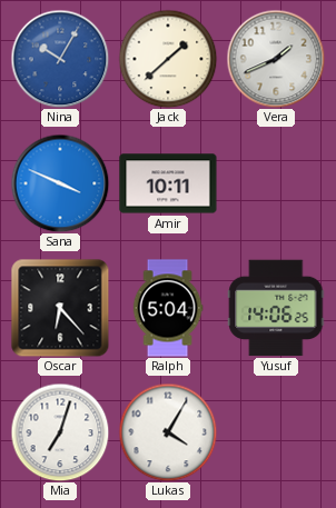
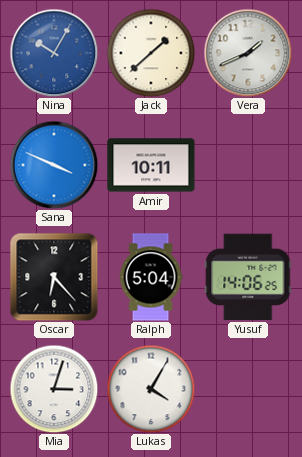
Mia: 7:03 -> 3:03 (54, 389)
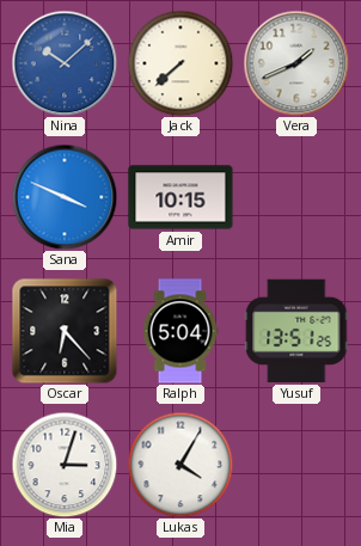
Nina: 10:05 -> 10:08 (65, 63)
Jack: 1:38 -> 7:38 (180, 63)
Amir: 10:11 -> 10:15 (180, 197)
Yusuf: 14:06 -> 13:51 (296, 331)
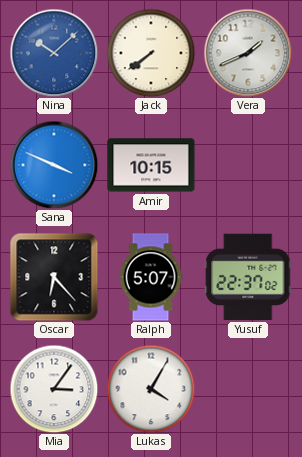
Jack: 7:38 -> 7:39 (151, 53)
Ralph: 5:04 -> 5:07 (151, 277)
Yusuf: 13:51 -> 22:37 (248, 277)
Mia: 3:03 -> 3:06 (54, 389)
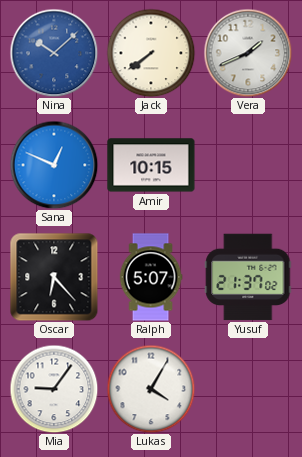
Sana: 3:49 -> 12:49 (54, 165)
Yusuf: 22:37 -> 21:37 (248, 277)
Mia: 3:06 -> 9:06 (54, 389)
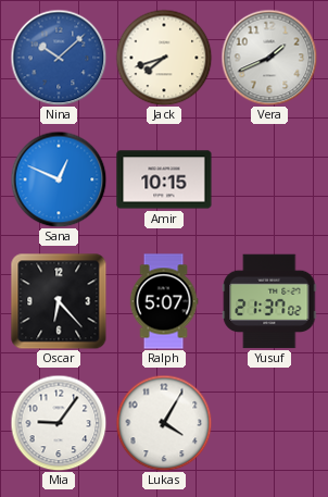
Jack: 7:39 -> 7:42 (164, 58)
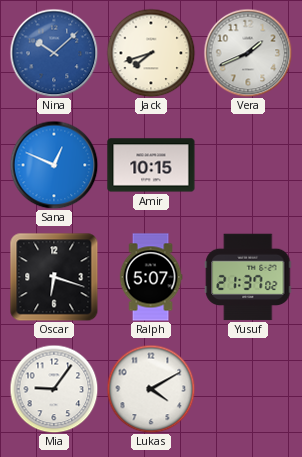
Oscar: 6:23 -> 6:18 (54, 277)
Lukas: 4:05 -> 4:10 (151, 389)
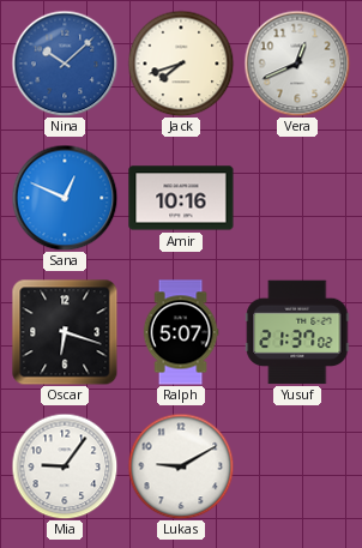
Vera: 1:41 -> 12:41 (297, 64)
Amir: 10:15 -> 10:16 (181, 198)
Lukas: 4:10 -> 9:10 (181, 466)
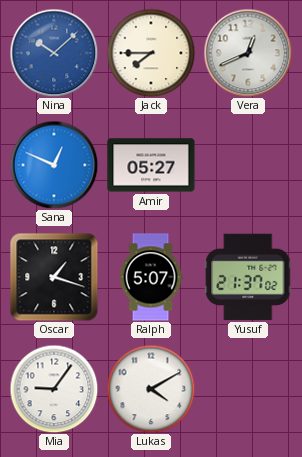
Jack: 7:42 -> 7:45 (151, 53)
Amir: 10:16 -> 05:27 (151, 165)
Oscar: 6:18 -> 1:18 (54, 277)
Lukas: 9:10 -> 4:10 (151, 389)
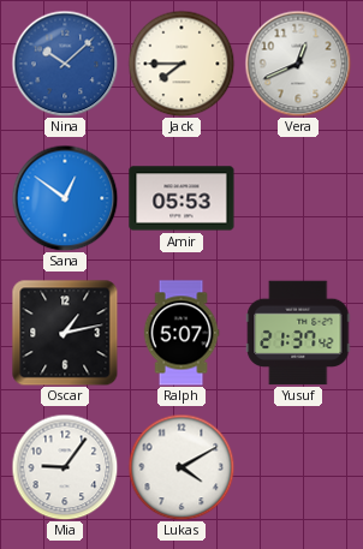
Sana: 12:49 -> 12:51 (65, 198)
Amir: 05:27 -> 05:53 (181, 198)
Oscar: 1:18 -> 1:13 (65, 333)
Yusuf: 21:37:02 -> 21:37:42 (298, 333)
